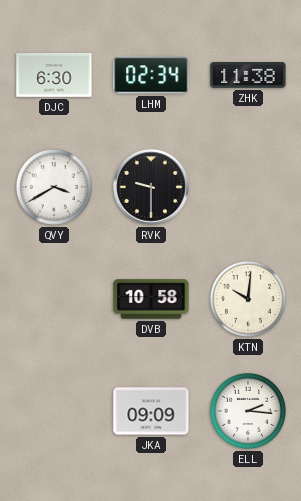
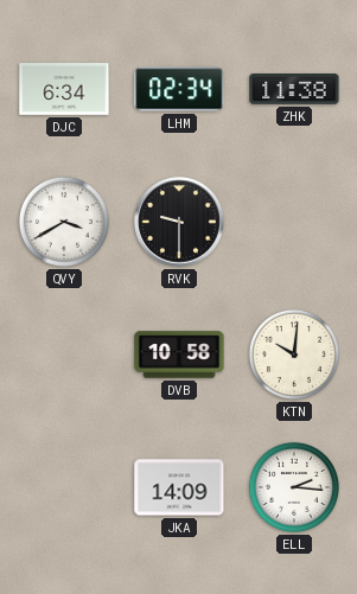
DJC: 6:30 -> 6:34 (64, 90)
JKA: 09:09 -> 14:09 (179, 487)
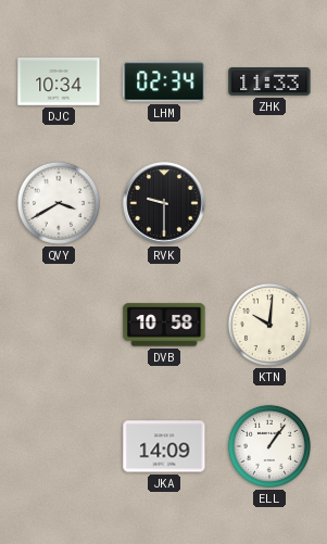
DJC: 6:34 -> 10:34 (59, 83)
ZHK: 11:38 -> 11:33 (269, 81)
ELL: 2:16 -> 1:06 (269, 446)
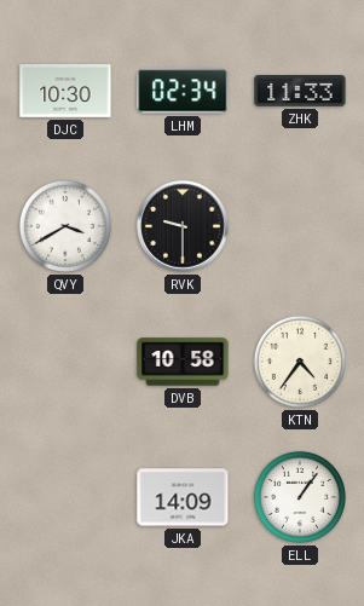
DJC: 10:34 -> 10:30 (65, 92)
KTN: 10:01 -> 4:36 (300, 362)
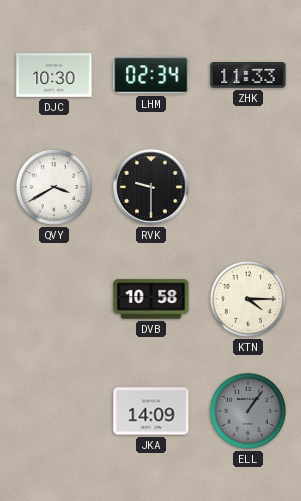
KTN: 4:36 -> 4:15 (248, 299)
ELL dial: white -> grey (248, 411)
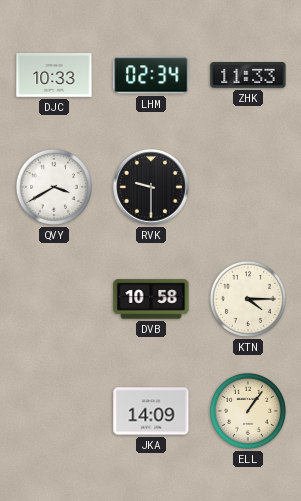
DJC: 10:30 -> 10:33 (54, 76)
ELL dial: grey -> cream (248, 411)
